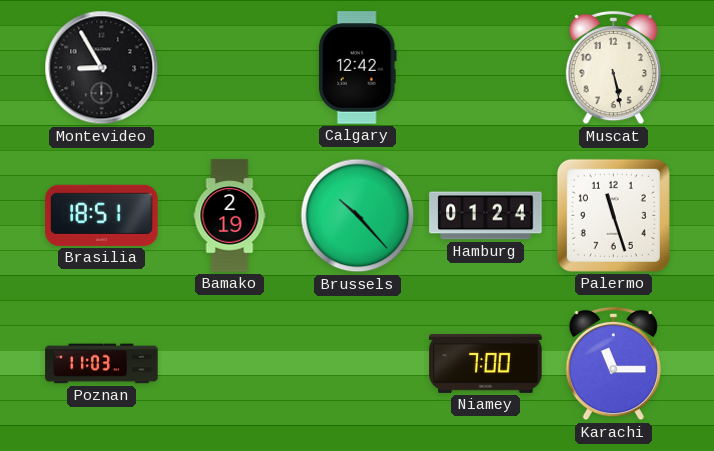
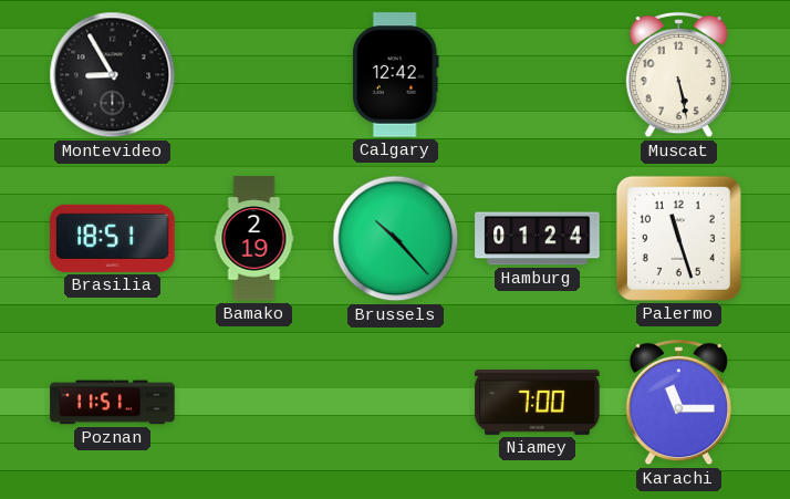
Poznan: 11:03 -> 11:51 (113, 403)
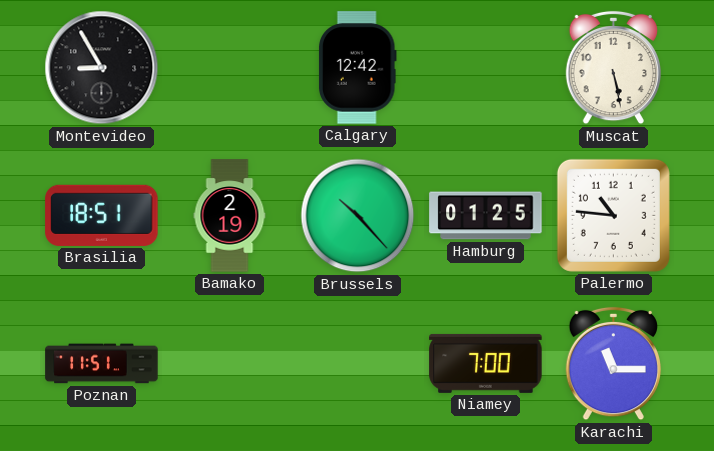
Hamburg: 01:24 -> 01:25 (486, 216)
Palermo: 11:27 -> 10:46 (613, 215)
